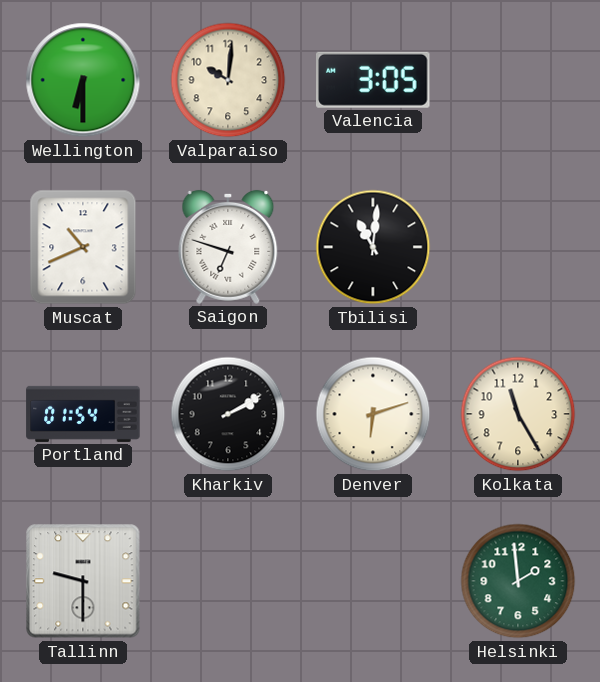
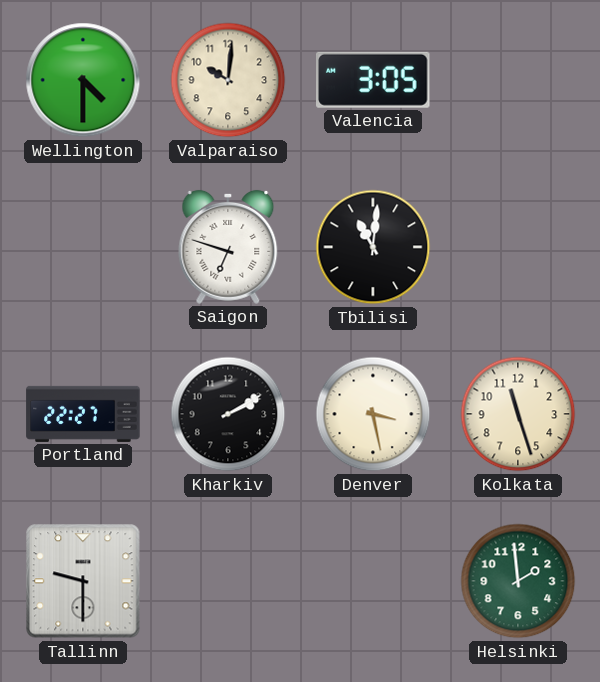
Wellington: 6:30 -> 4:30 (83, 80)
Muscat: 10:41 -> none (83, 247)
Portland: 01:54 -> 22:27 (83, 414)
Denver: 6:12 -> 3:28 (373, 414)
Kolkata: 11:25 -> 11:27 (518, 414)
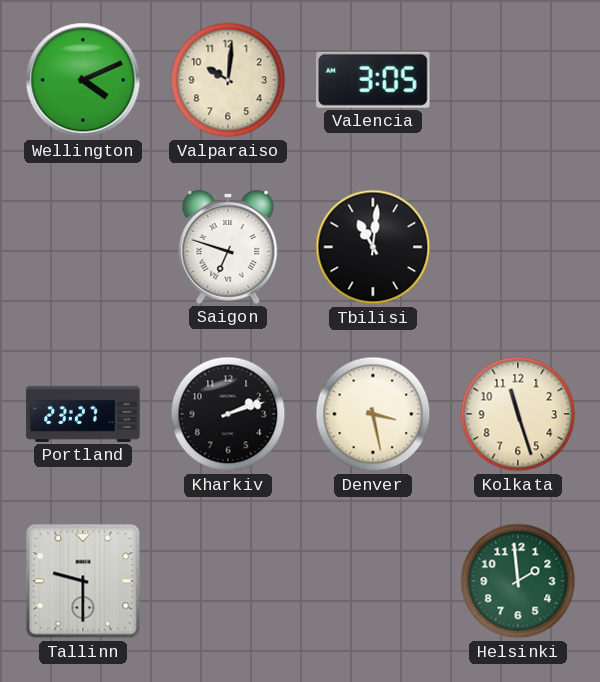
Wellington: 4:30 -> 4:11 (83, 80)
Portland: 22:27 -> 23:27 (83, 414)
Kharkiv: 2:10 -> 2:12 (228, 414)
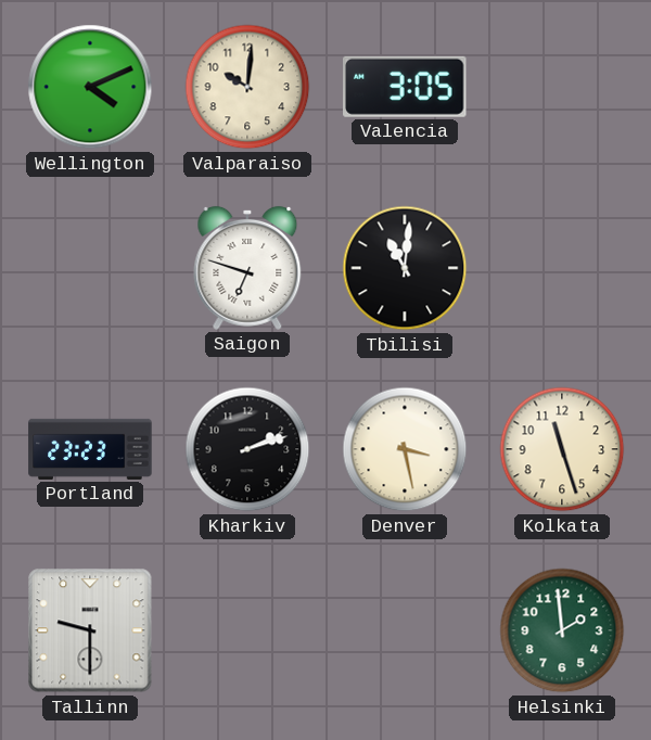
Portland: 23:27 -> 23:23 (90, 449)
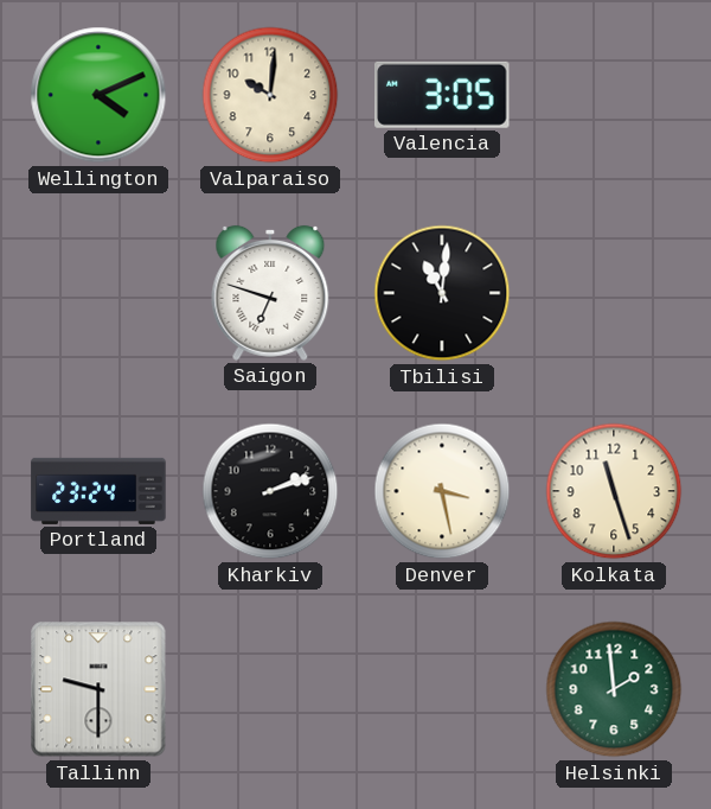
Portland: 23:23 -> 23:24 (98, 491)
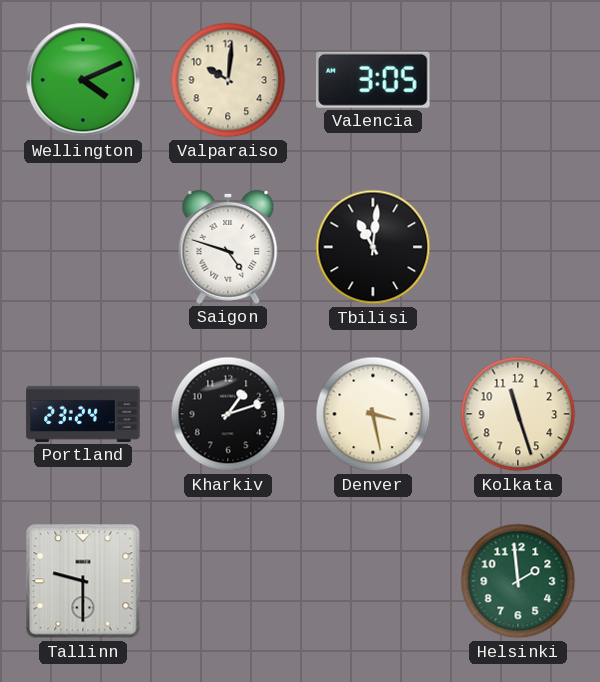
Saigon: 6:48 -> 4:48 (228, 247)
Kharkiv: 2:12 -> 1:12 (228, 414)
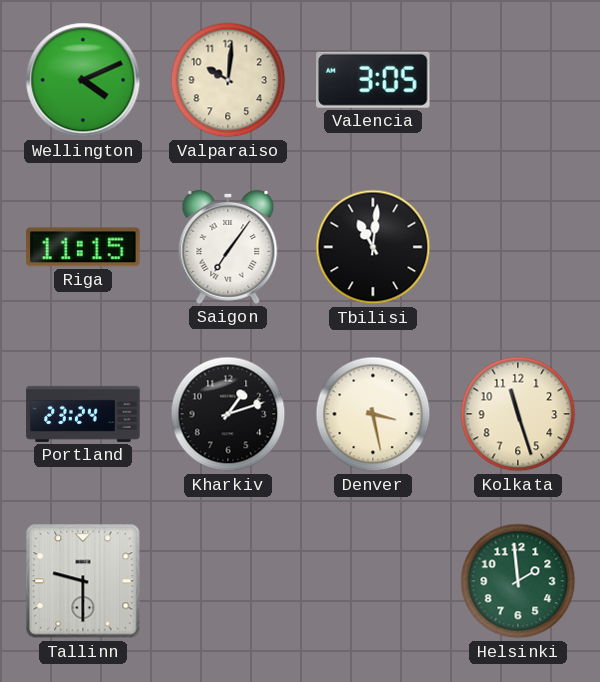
Riga: none -> 11:15 (83, 247)
Saigon: 4:48 -> 7:06 (228, 247)
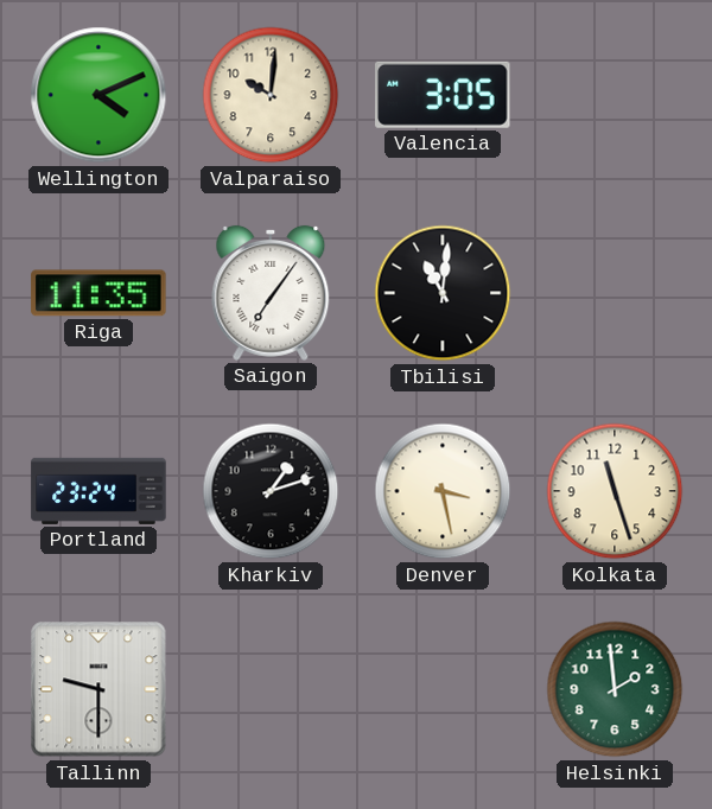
Riga: 11:15 -> 11:35 (98, 293)
